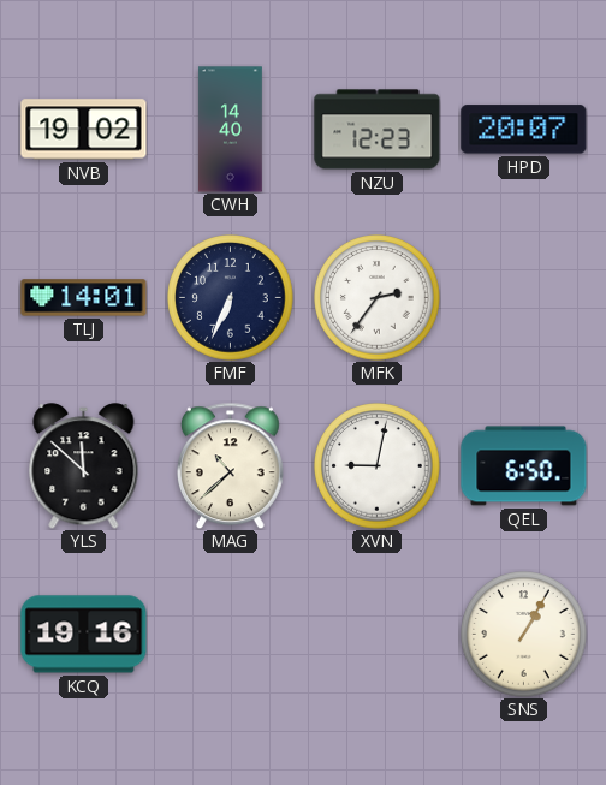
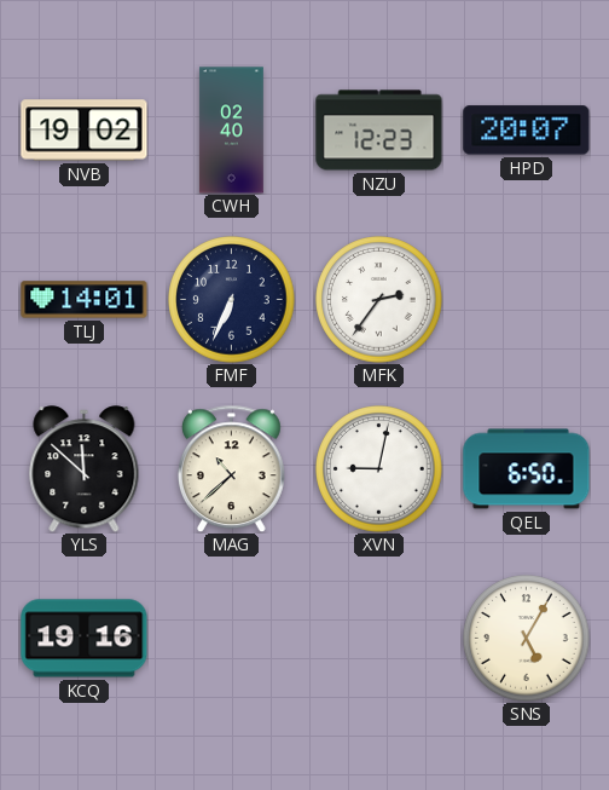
CWH: 14:40 -> 02:40 (231, 131)
SNS: 1:05 -> 5:05 (527, 639)
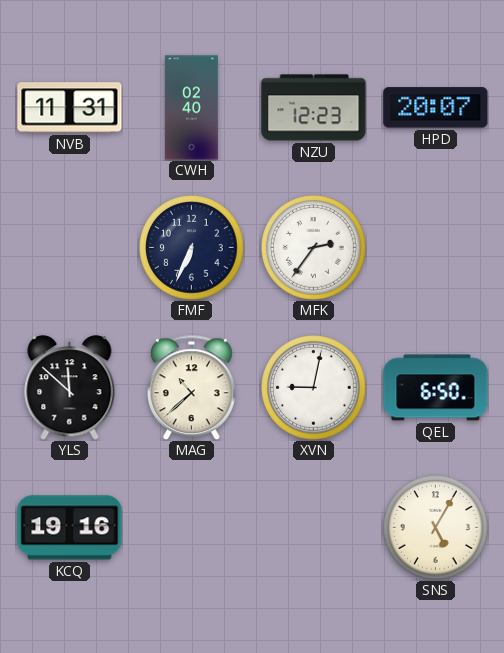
NVB: 19:02 -> 11:31 (70, 108)
TLJ: 14:01 -> none (85, 300)
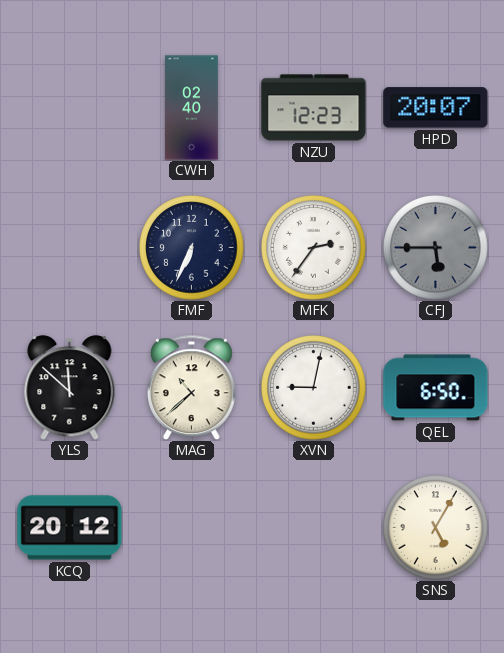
NVB: 11:31 -> none (70, 108)
CFJ: none -> 5:45 (436, 248)
KCQ: 19:16 -> 20:12 (70, 528)
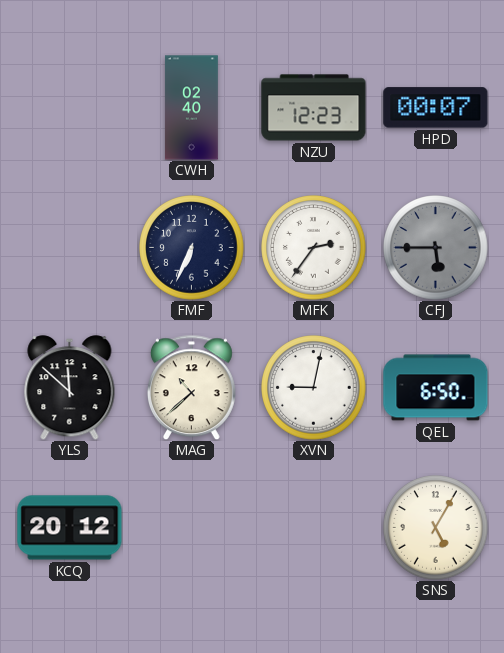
HPD: 20:07 -> 00:07 (436, 108)
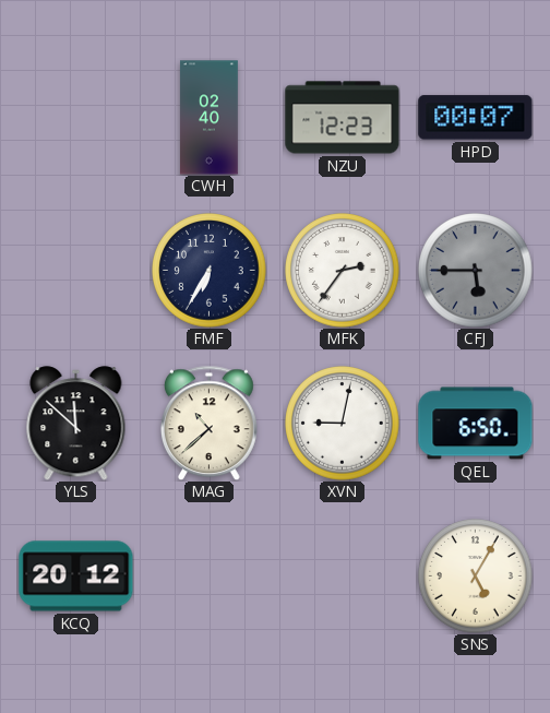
FMF: 6:34 -> 6:35 (210, 271)
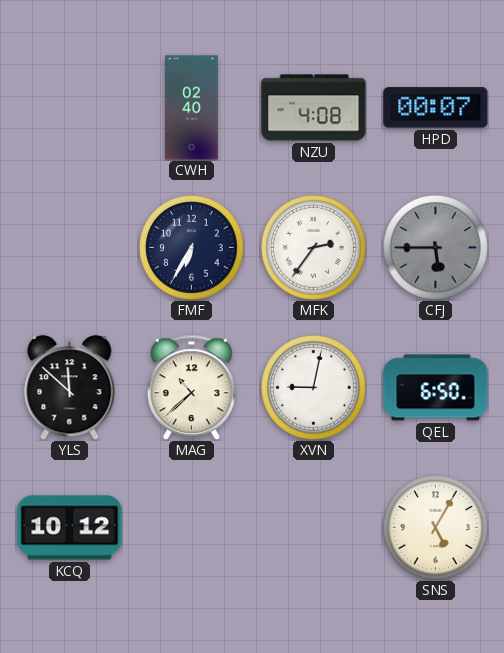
NZU: 12:23 -> 4:08 (314, 108)
KCQ: 20:12 -> 10:12 (70, 528)
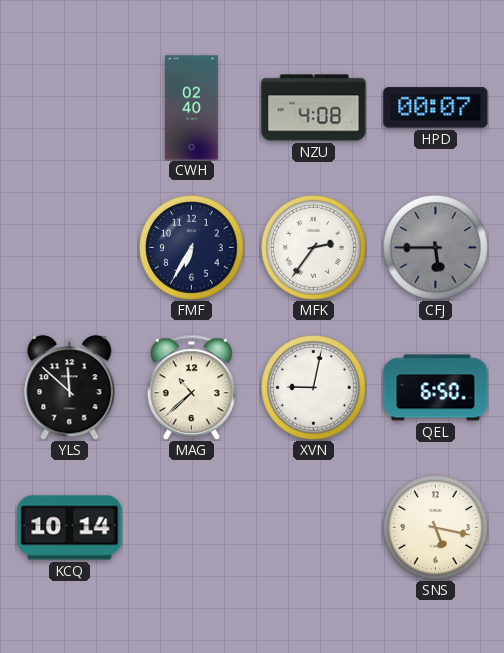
KCQ: 10:12 -> 10:14 (70, 528)
SNS: 5:05 -> 5:17 (436, 528)
